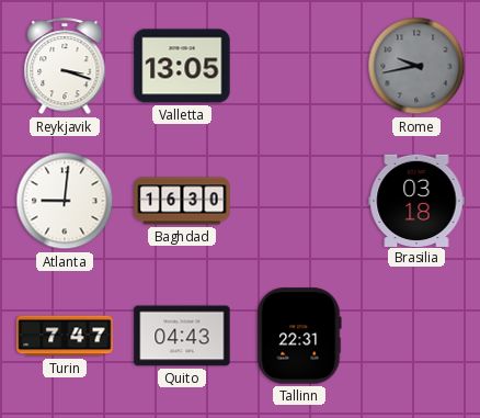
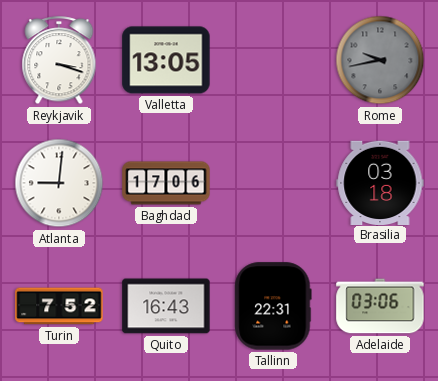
Baghdad: 16:30 -> 17:06 (166, 183)
Turin: 7:47 -> 7:52 (59, 306)
Quito: 04:43 -> 16:43 (166, 306)
Adelaide: none -> 03:06 (380, 306)
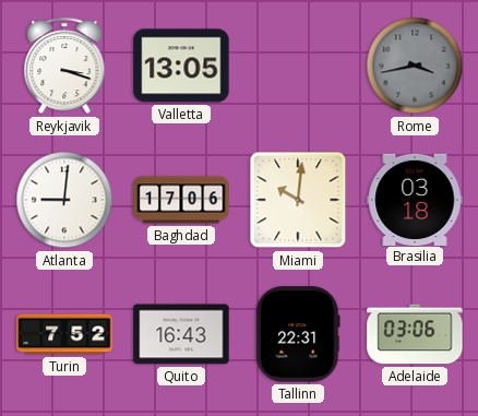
Rome: 9:43 -> 3:43 (415, 66)
Miami: none -> 10:01 (298, 200)
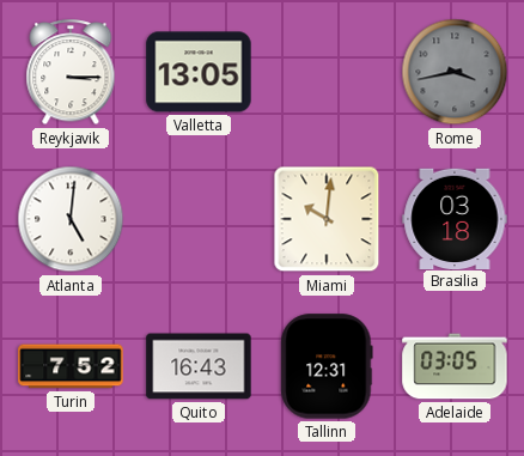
Reykjavik: 3:18 -> 3:15 (71, 73)
Atlanta: 9:01 -> 5:01 (71, 219)
Baghdad: 17:06 -> none (181, 200)
Tallinn: 22:31 -> 12:31 (327, 366)
Adelaide: 03:06 -> 03:05 (455, 366)
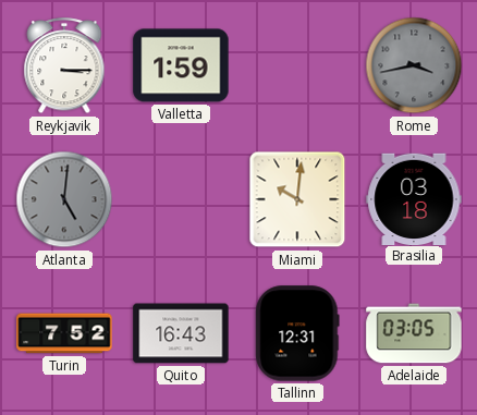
Valletta: 13:05 -> 1:59 (181, 65)
Atlanta dial: white -> grey (64, 199)
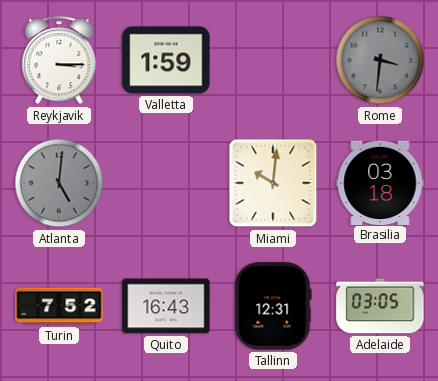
Rome: 3:43 -> 3:31 (380, 60)
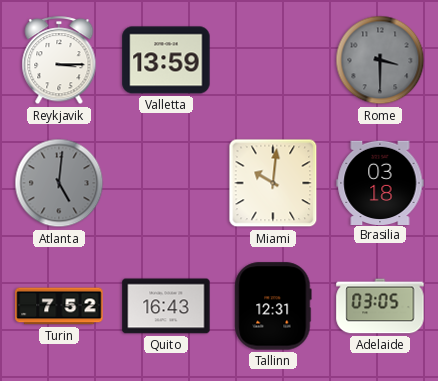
Valletta: 1:59 -> 13:59 (166, 60)
Rome: 3:31 -> 3:30 (380, 60)
